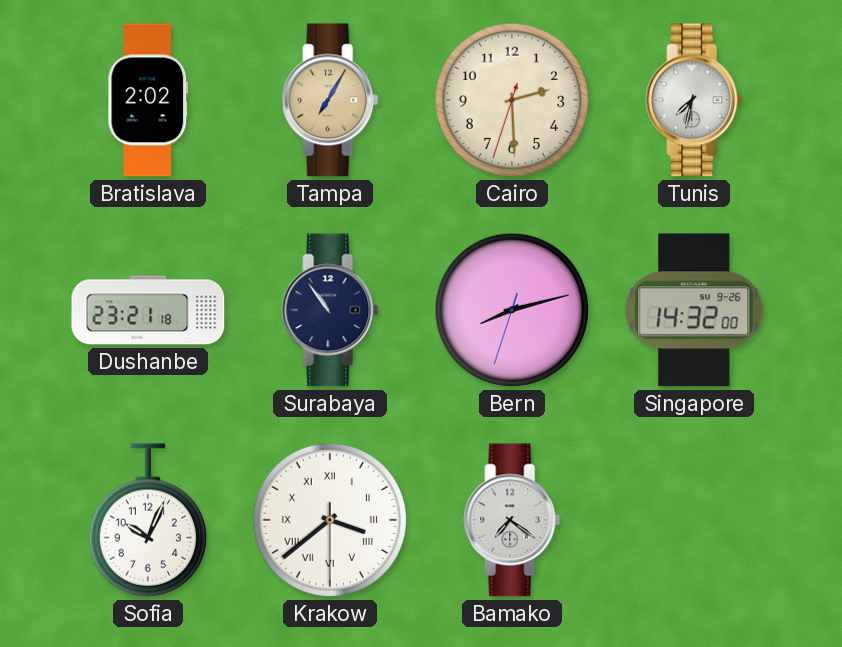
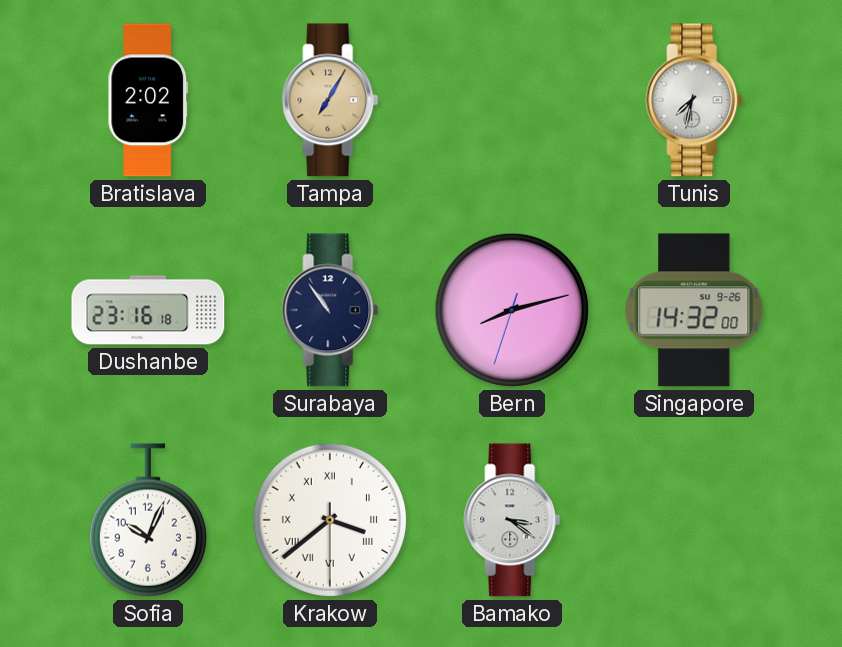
Cairo: 2:29 -> none (512, 100)
Dushanbe: 23:21 -> 23:16 (148, 310)
Bamako: 7:21 -> 3:21 (512, 520)
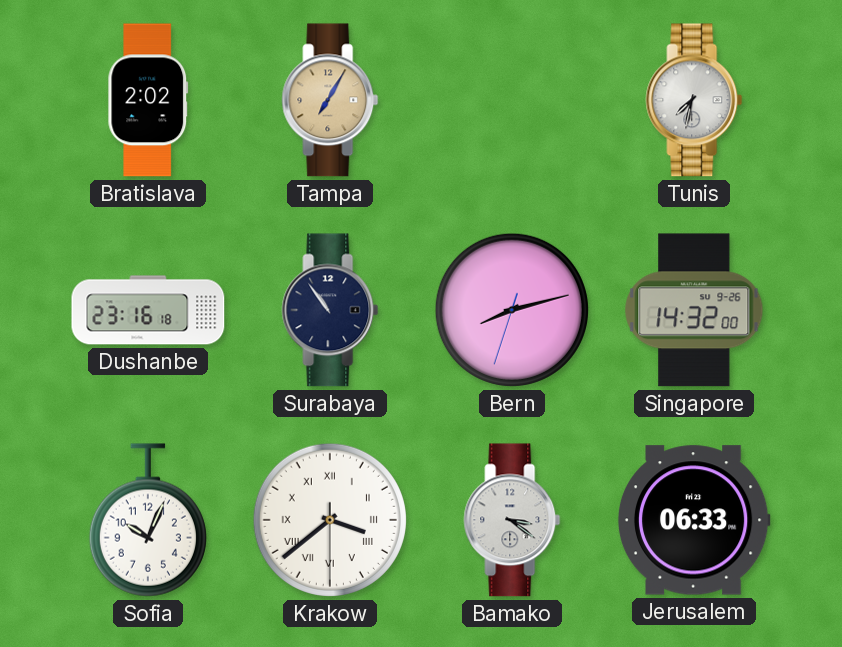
Jerusalem: none -> 06:33 (694, 520)
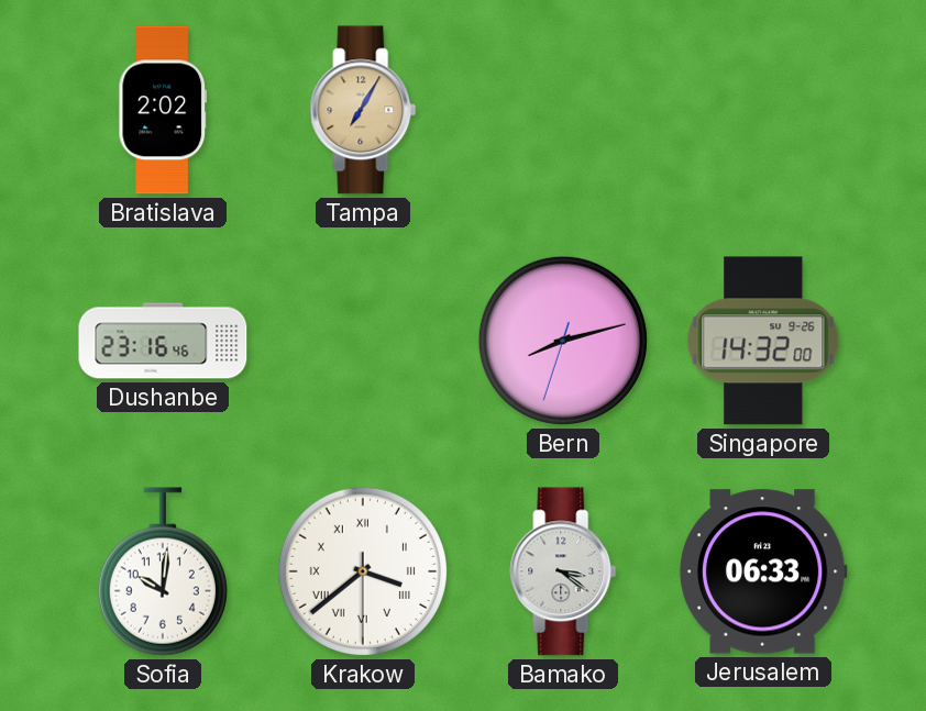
Tunis: 7:32 -> none (694, 100)
Dushanbe: 23:16:18 -> 23:16:46 (163, 341)
Surabaya: 10:54 -> none (330, 310)
Sofia: 10:04 -> 10:01 (163, 571)
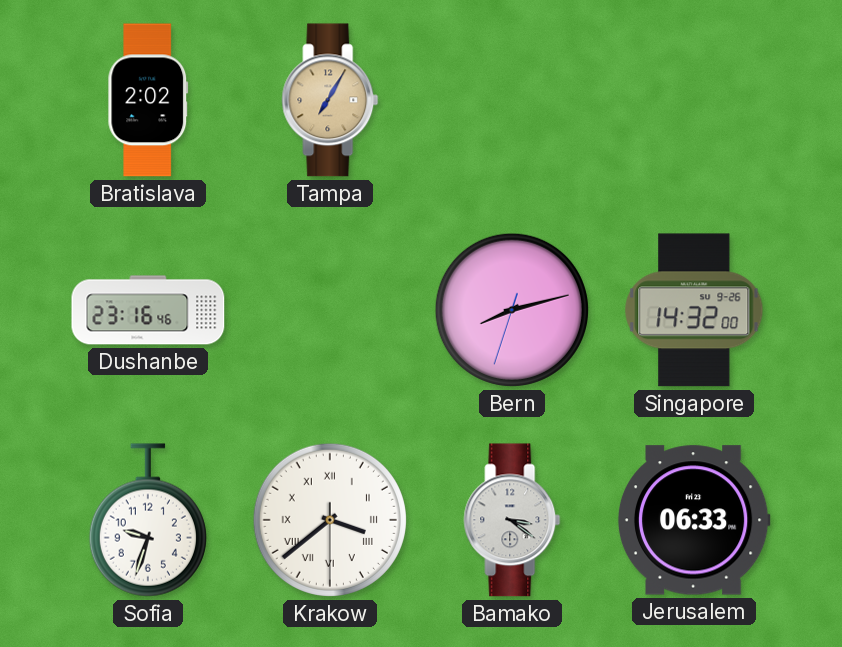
Sofia: 10:01 -> 9:33 (148, 520)
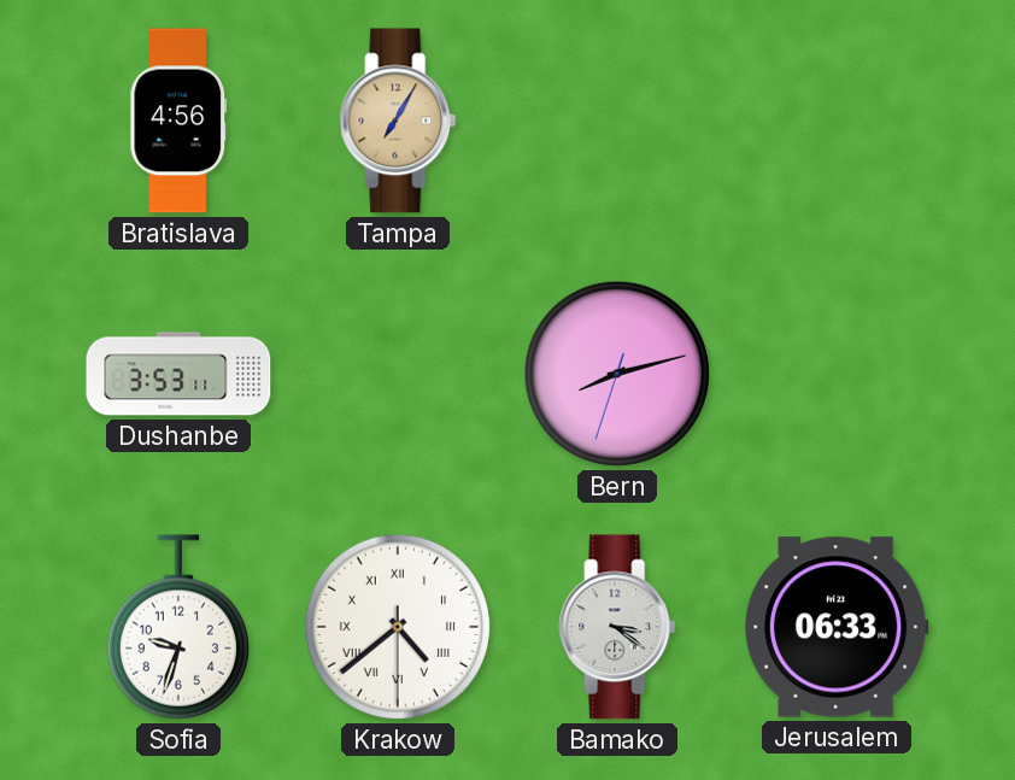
Bratislava: 2:02 -> 4:56 (178, 121)
Dushanbe: 23:16 -> 3:53 (178, 374)
Singapore: 14:32 -> none (694, 310)
Krakow: 3:38 -> 4:38 (398, 627)
